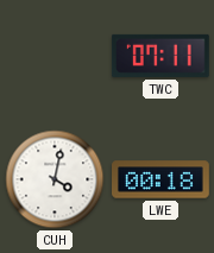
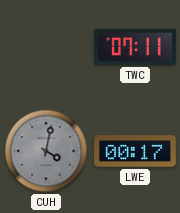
CUH dial: white -> grey (46, 151)
LWE: 00:18 -> 00:17 (136, 151)
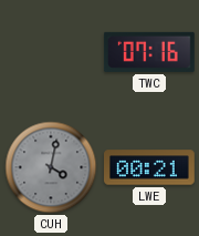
TWC: 07:11 -> 07:16 (149, 52)
LWE: 00:17 -> 00:21 (150, 167)
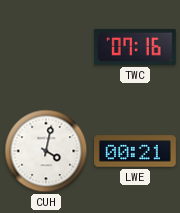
CUH dial: grey -> white (46, 151)
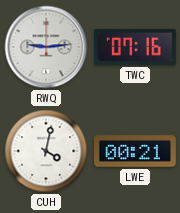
RWQ: none -> 9:14 (46, 47)
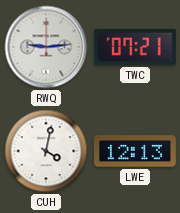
TWC: 07:16 -> 07:21 (135, 47)
LWE: 00:21 -> 12:13 (136, 151)
